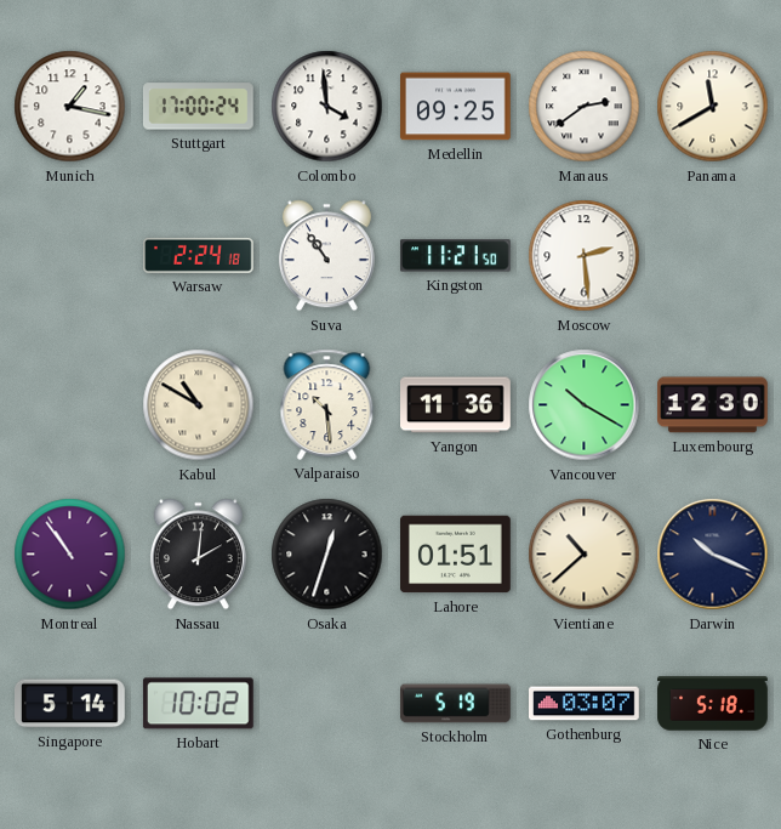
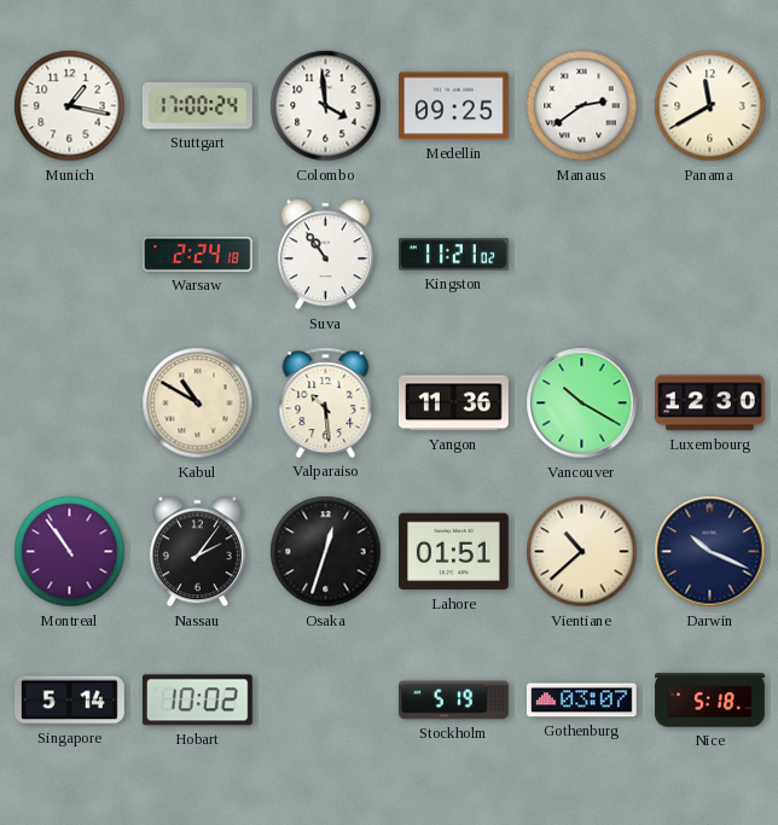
Kingston: 11:21:50 -> 11:21:02 (454, 255)
Moscow: 2:29 -> none (585, 256)
Nassau: 2:01 -> 2:06 (197, 552)
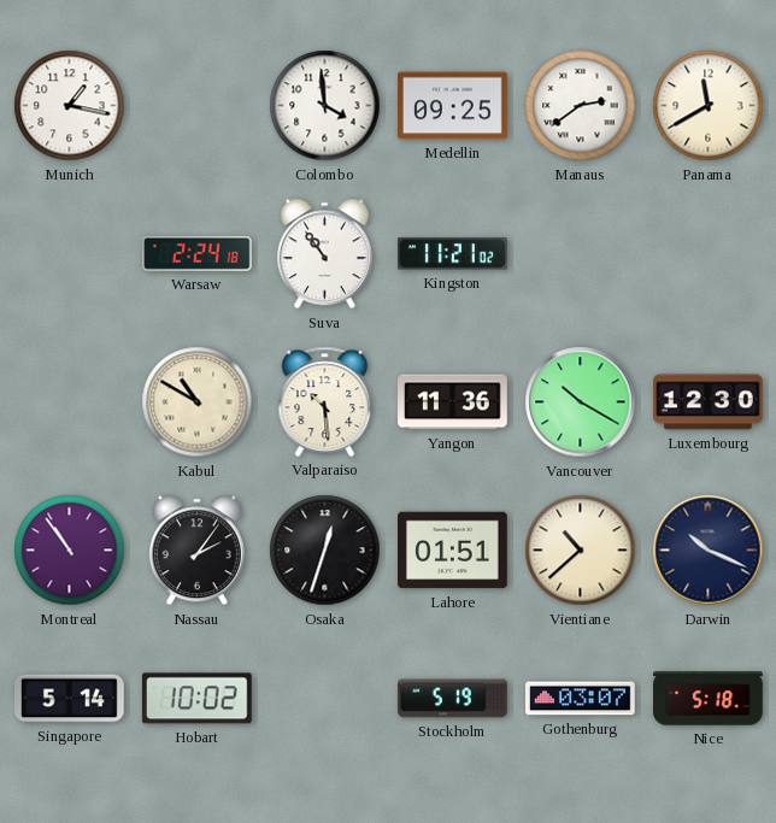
Stuttgart: 17:00 -> none (198, 106)
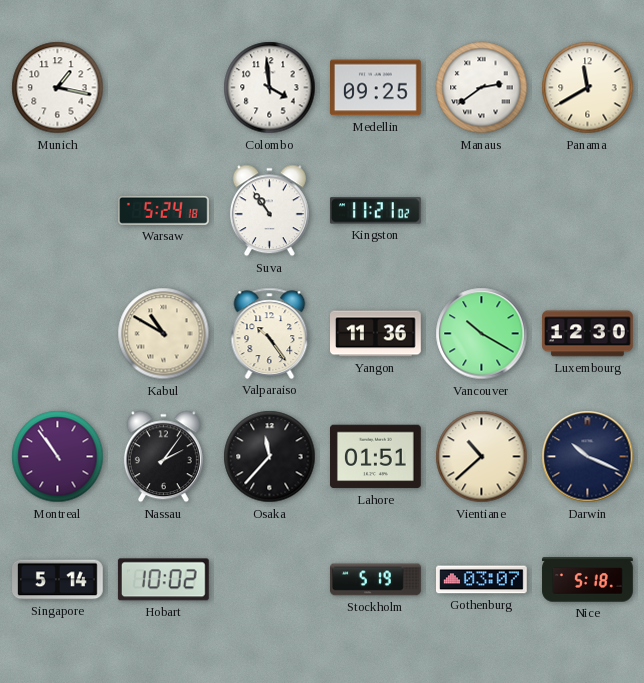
Warsaw: 2:24 -> 5:24 (164, 210)
Valparaiso: 10:29 -> 10:24 (270, 333)
Osaka: 12:33 -> 11:37 (270, 457)
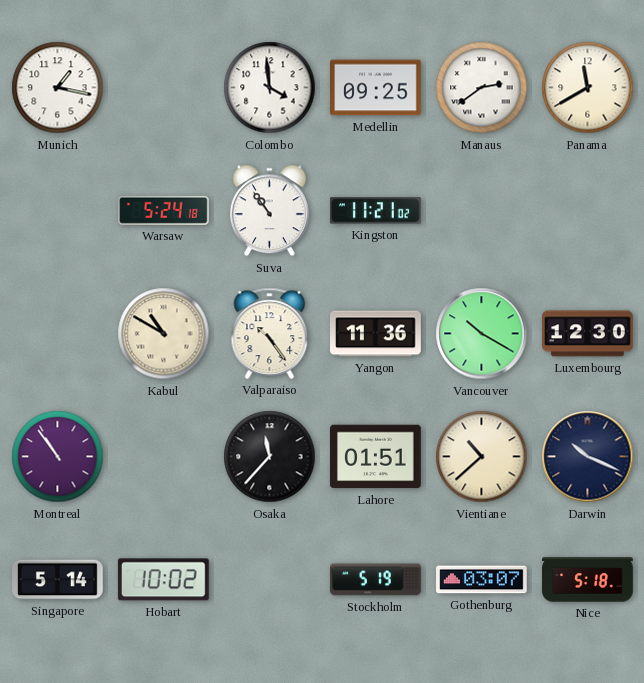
Nassau: 2:06 -> none (163, 457)
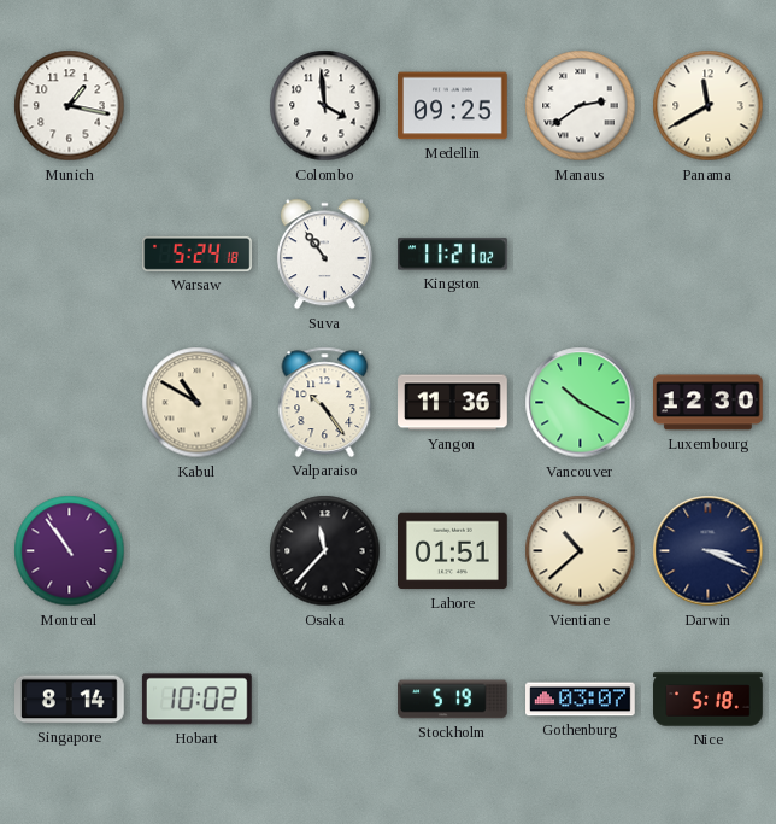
Darwin: 10:19 -> 3:19 (709, 551)
Singapore: 5:14 -> 8:14 (70, 700)
